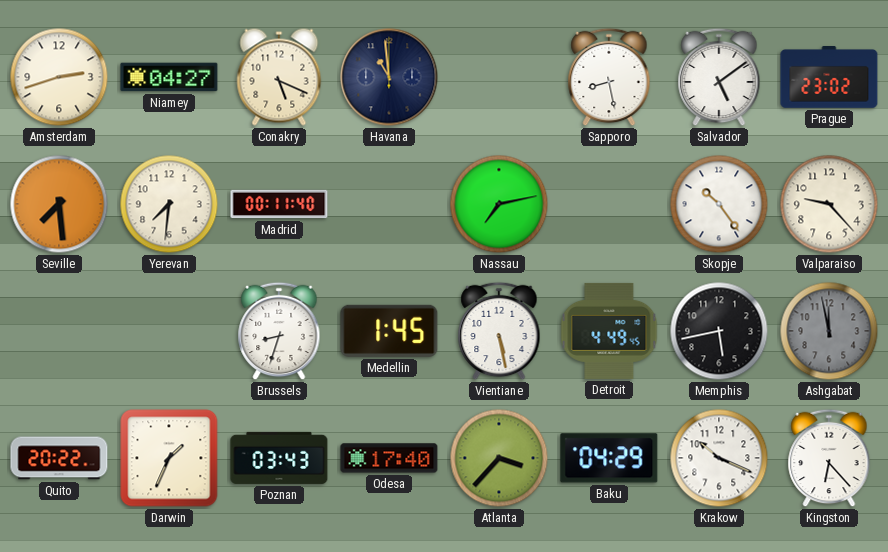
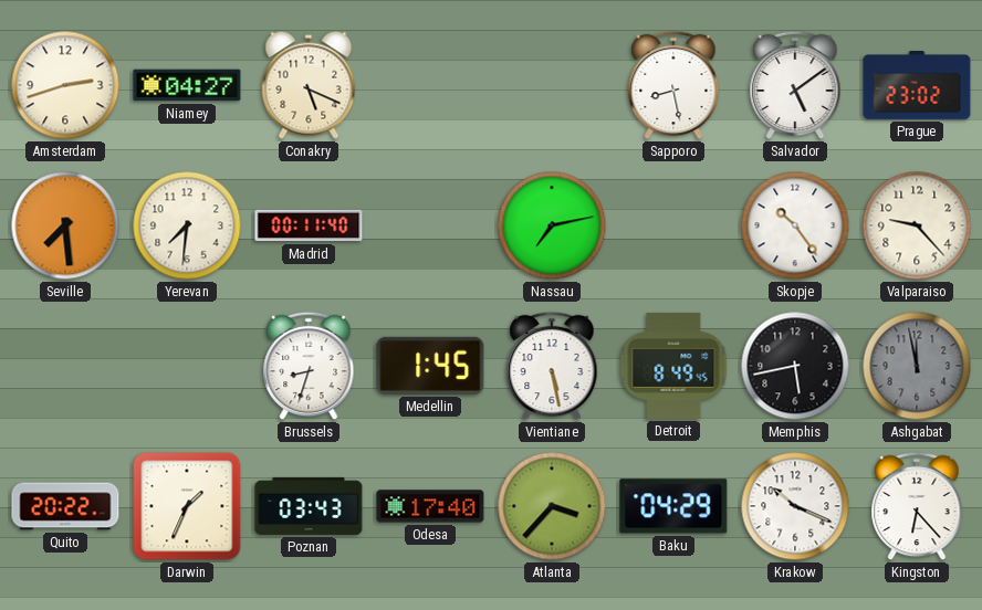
Havana: 10:59 -> none (389, 77)
Detroit: 4:49 -> 8:49 (673, 366)
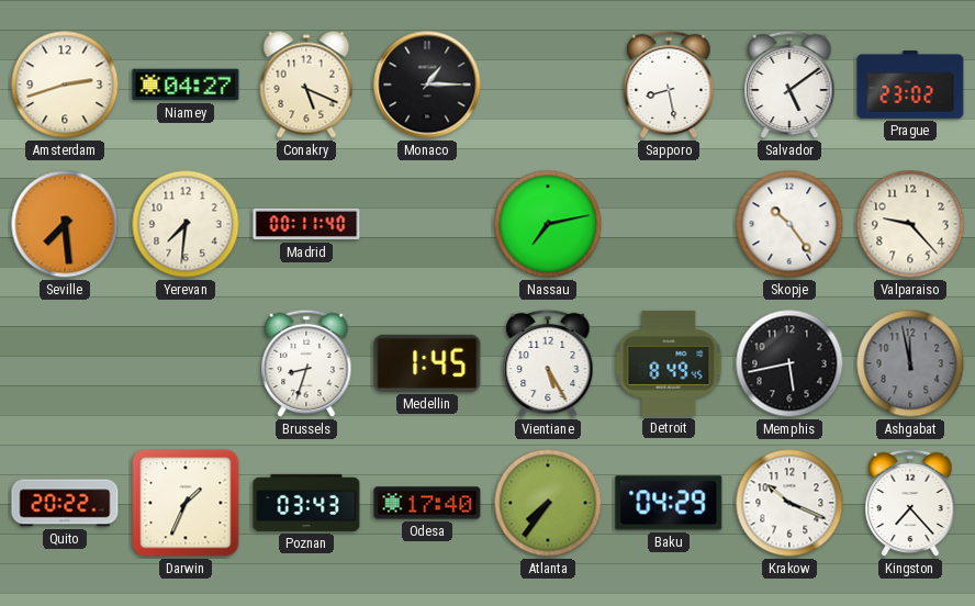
Monaco: none -> 1:15 (427, 85)
Vientiane: 5:28 -> 5:25 (548, 363)
Atlanta: 3:37 -> 7:36 (548, 503)
Kingston: 6:23 -> 7:23 (910, 503)
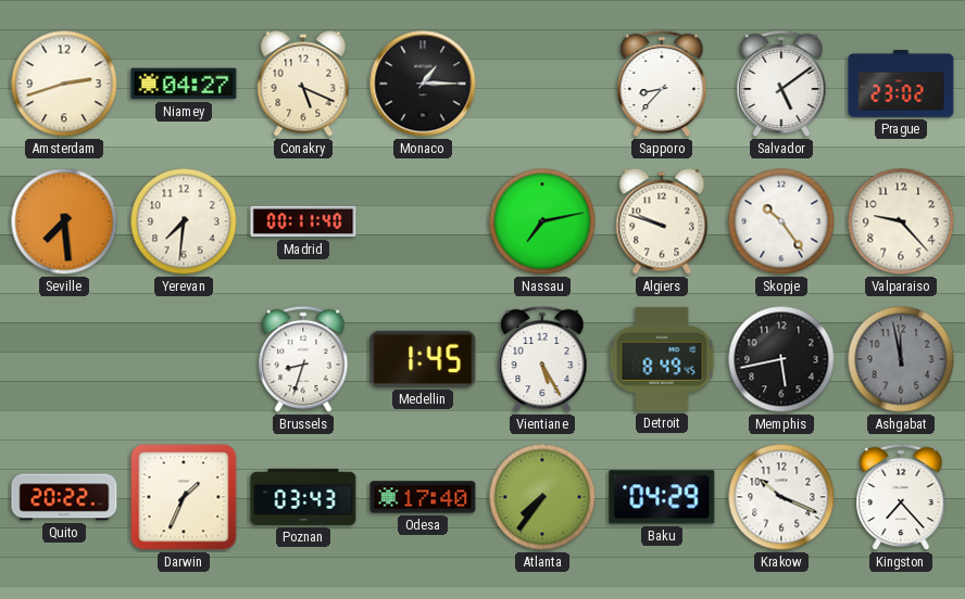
Sapporo: 8:28 -> 8:37 (662, 84)
Algiers: none -> 9:48 (662, 221)
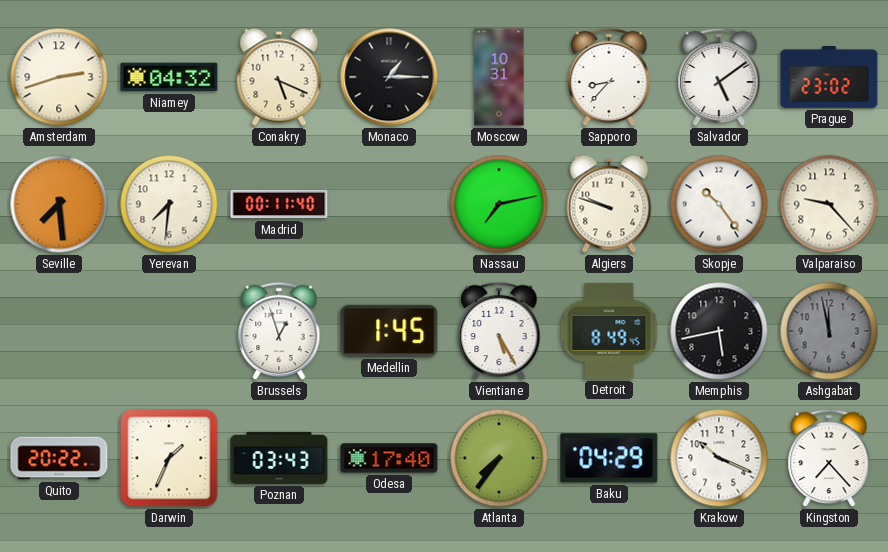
Niamey: 04:27 -> 04:32 (169, 77)
Moscow: none -> 10:31 (499, 77)
Brussels: 8:33 -> 12:57 (279, 331)
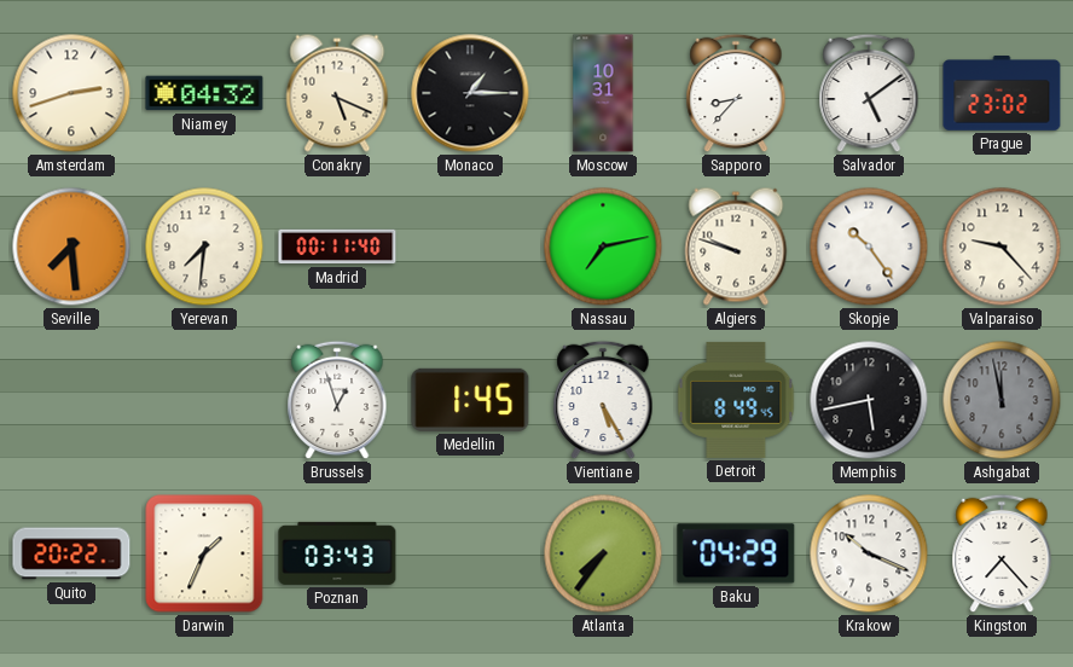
Odesa: 17:40 -> none (389, 458)
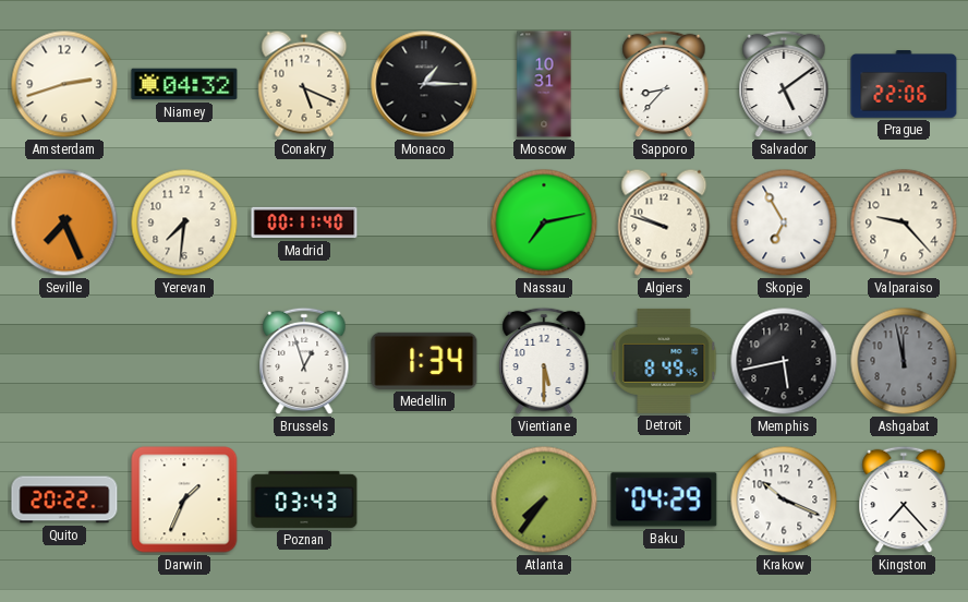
Prague: 23:02 -> 22:06 (904, 85)
Seville: 7:29 -> 7:26 (64, 222)
Skopje: 10:24 -> 6:55 (784, 222)
Medellin: 1:45 -> 1:34 (424, 361)
Vientiane: 5:25 -> 5:30 (544, 361)
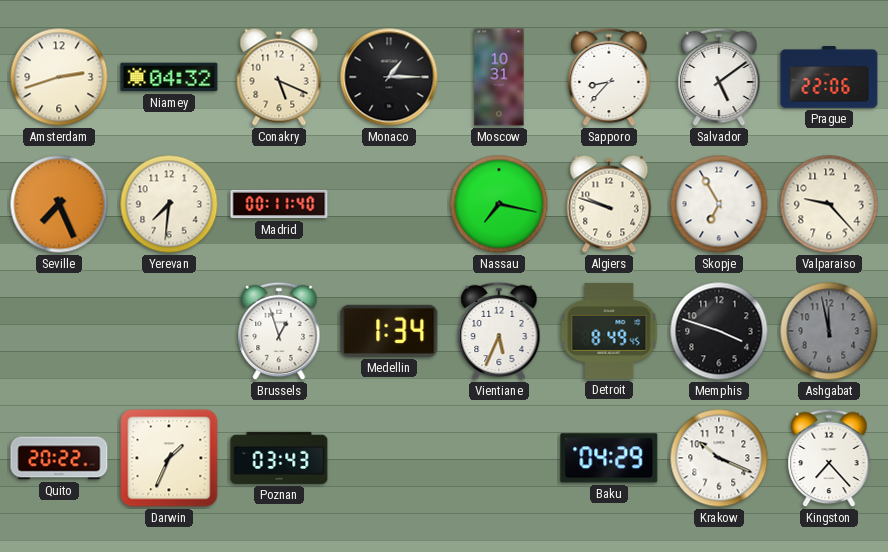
Nassau: 7:13 -> 7:17 (499, 204)
Vientiane: 5:30 -> 5:34 (499, 331)
Memphis: 5:43 -> 3:48 (719, 331)
Atlanta: 7:36 -> none (544, 499)
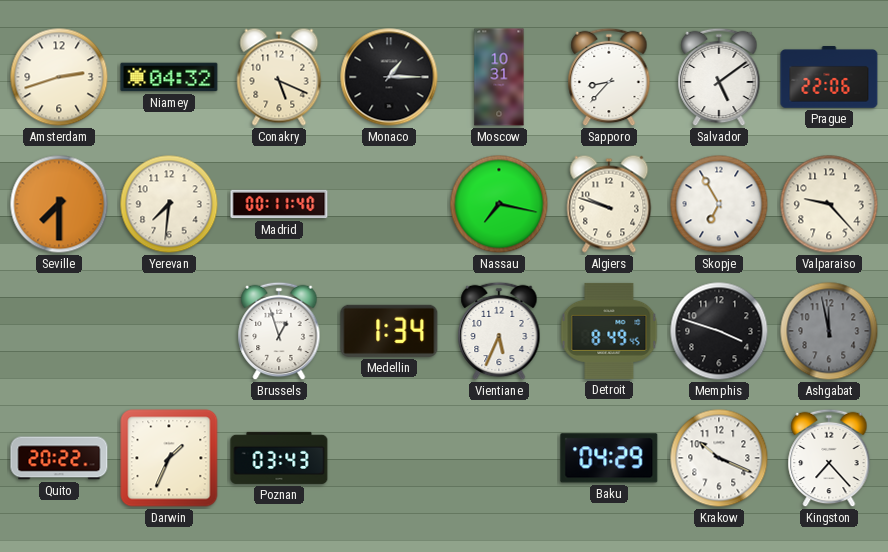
Seville: 7:26 -> 7:30 (59, 204)
